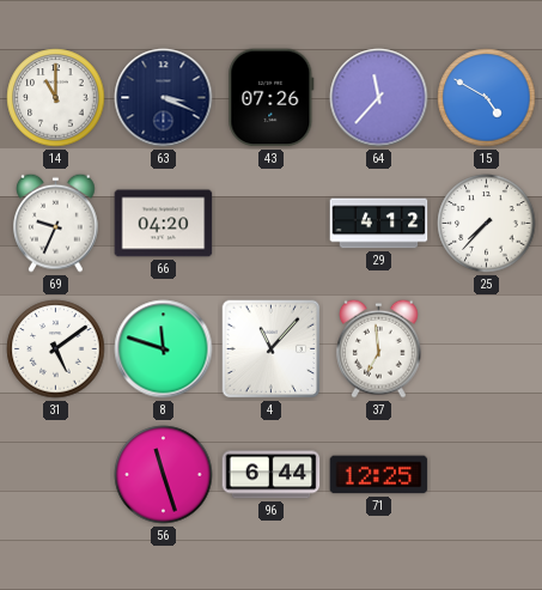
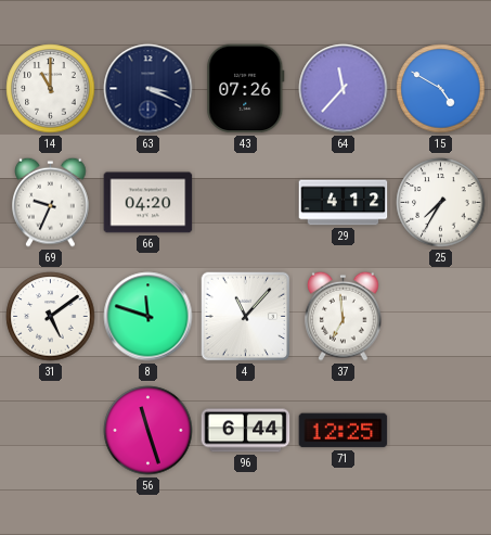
25: 7:37 -> 7:35 (441, 203)
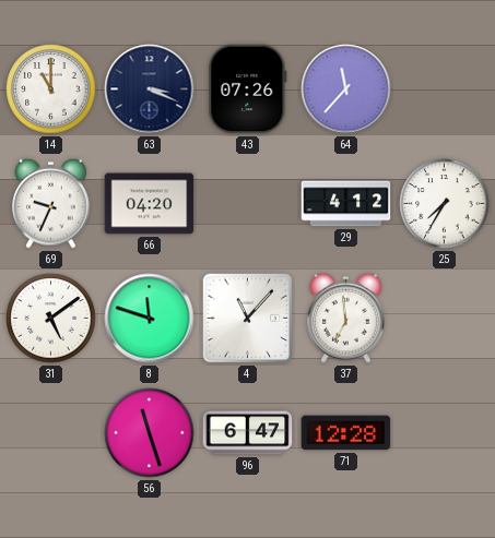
15: 4:50 -> none (441, 89)
96: 6:44 -> 6:47 (248, 433)
71: 12:25 -> 12:28 (346, 433)
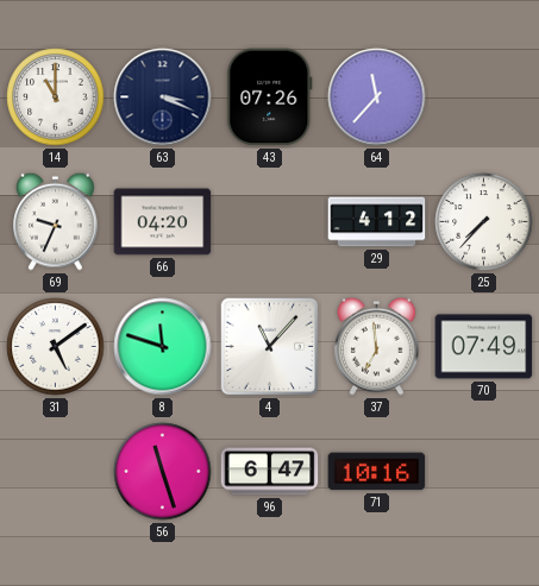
25: 7:35 -> 7:37 (484, 222)
70: none -> 07:49 (484, 347)
71: 12:28 -> 10:16 (377, 472)
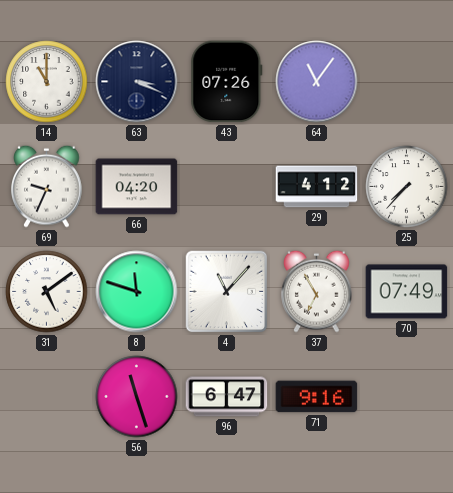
64: 11:37 -> 11:06 (317, 82)
37: 6:59 -> 6:55 (317, 291)
71: 10:16 -> 9:16 (317, 397)
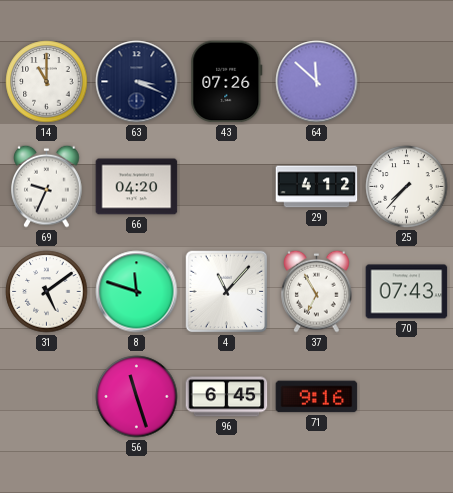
64: 11:06 -> 11:52 (317, 82)
70: 07:49 -> 07:43 (407, 292)
96: 6:47 -> 6:45 (227, 397)
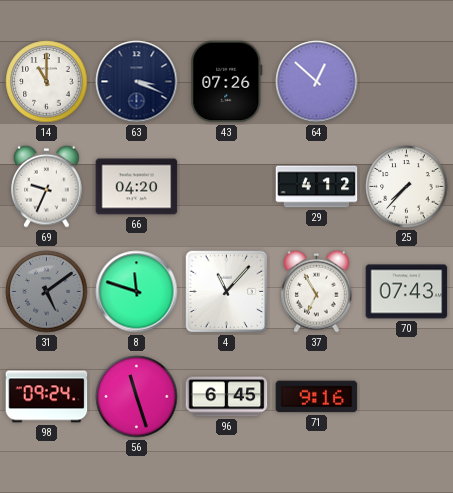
64: 11:52 -> 12:52 (317, 82)
31 dial: white -> grey (47, 292)
98: none -> 09:24 (47, 397)
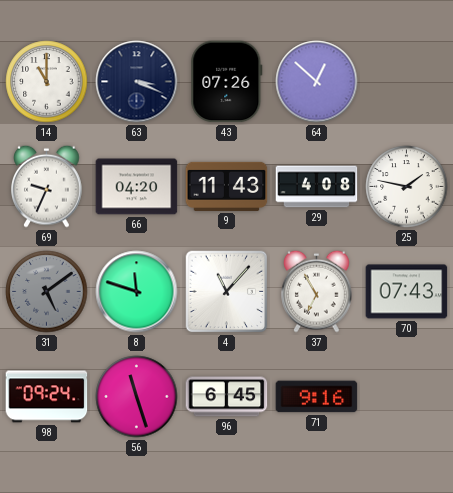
9: none -> 11:43 (227, 186)
29: 4:12 -> 4:08 (317, 187)
25: 7:37 -> 1:47 (407, 187)
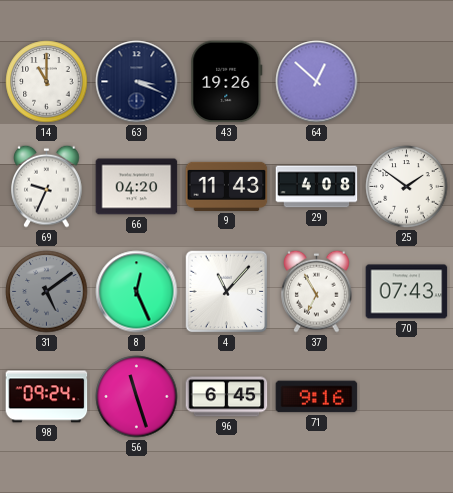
43: 07:26 -> 19:26 (227, 82)
25: 1:47 -> 1:51 (407, 187)
8: 11:48 -> 12:26 (137, 292)
